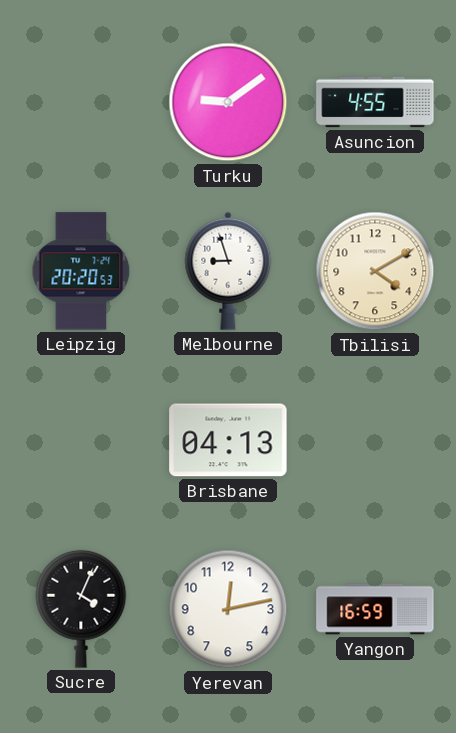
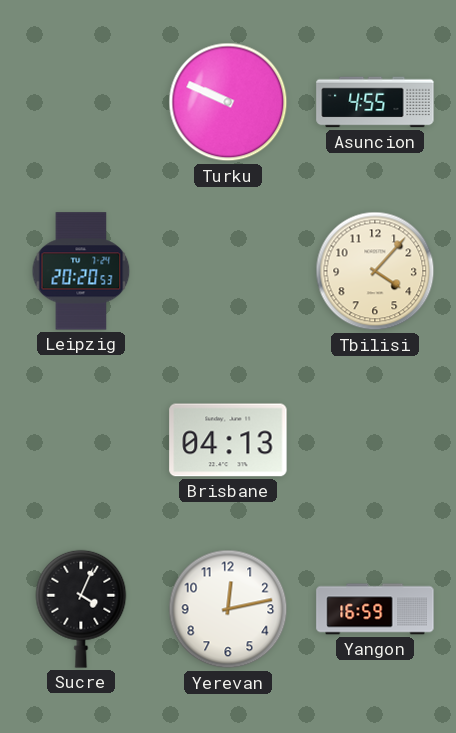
Turku: 9:09 -> 9:49 (228, 102)
Melbourne: 8:57 -> none (228, 271)
Tbilisi: 4:10 -> 4:07 (375, 271)
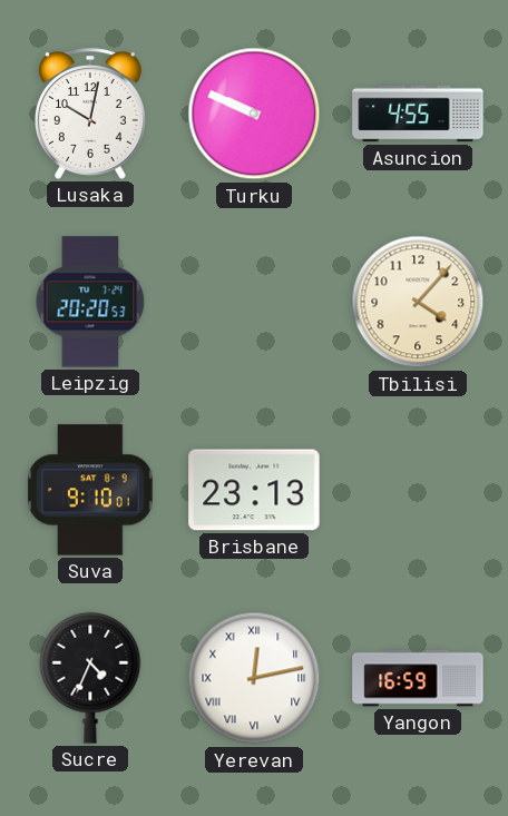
Lusaka: none -> 10:02 (91, 114)
Suva: none -> 9:10 (90, 490)
Brisbane: 04:13 -> 23:13 (254, 490)
Sucre: 4:04 -> 4:34 (90, 678)
Yerevan numerals: Arabic -> Roman (254, 678)
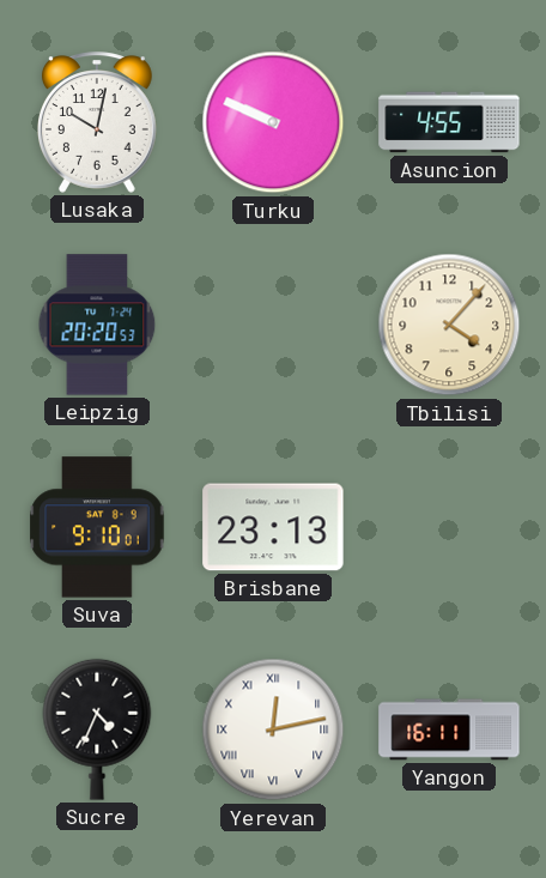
Yangon: 16:59 -> 16:11 (449, 729)
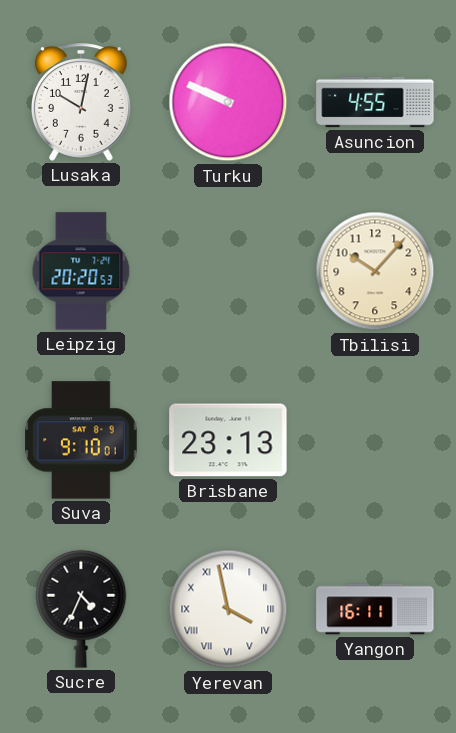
Tbilisi: 4:07 -> 10:07 (375, 271)
Yerevan: 12:13 -> 3:58 (228, 609)
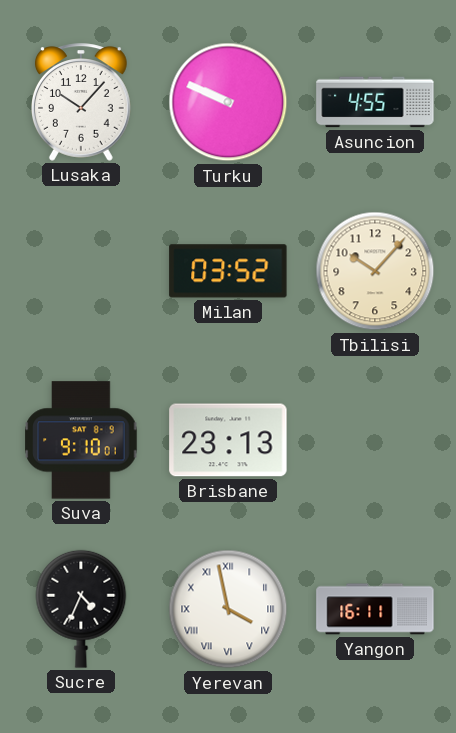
Lusaka: 10:02 -> 10:07 (82, 102)
Leipzig: 20:20 -> none (81, 271)
Milan: none -> 03:52 (228, 271)
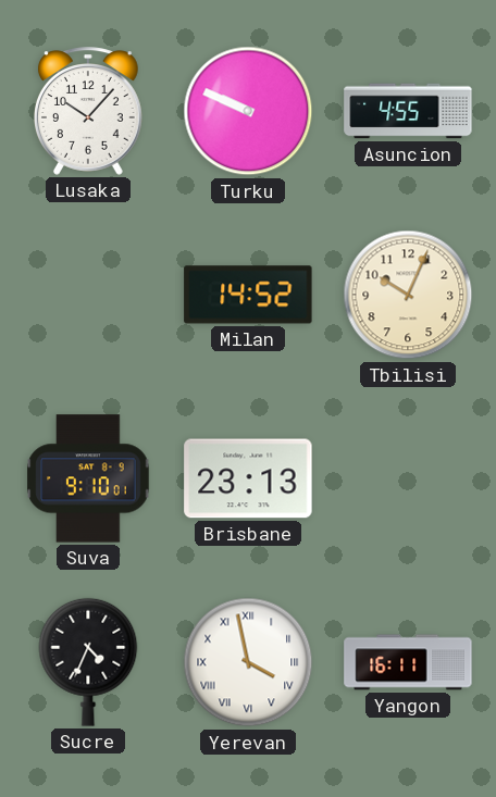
Milan: 03:52 -> 14:52 (248, 295)
Tbilisi: 10:07 -> 10:04 (408, 295)
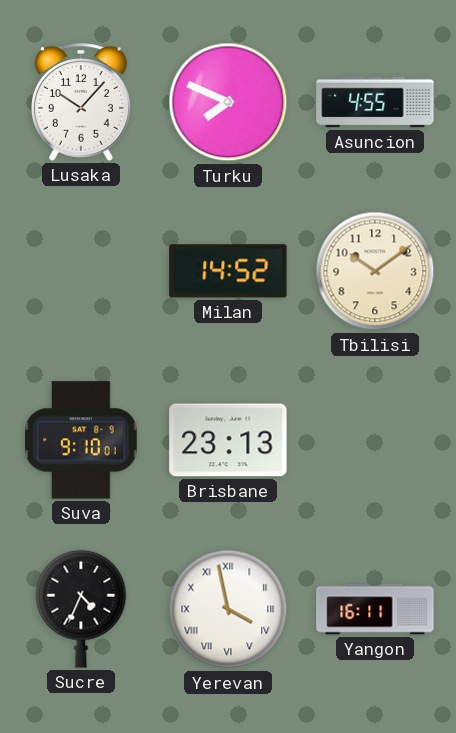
Turku: 9:49 -> 7:49 (228, 102)
Tbilisi: 10:04 -> 10:09 (375, 271)
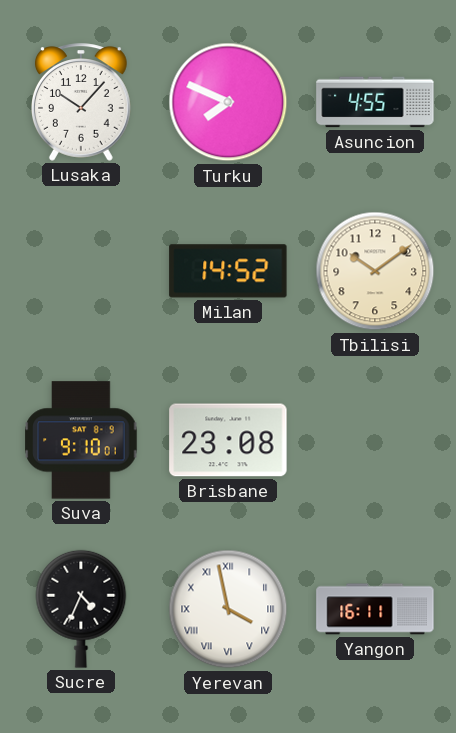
Brisbane: 23:13 -> 23:08 (228, 440)
